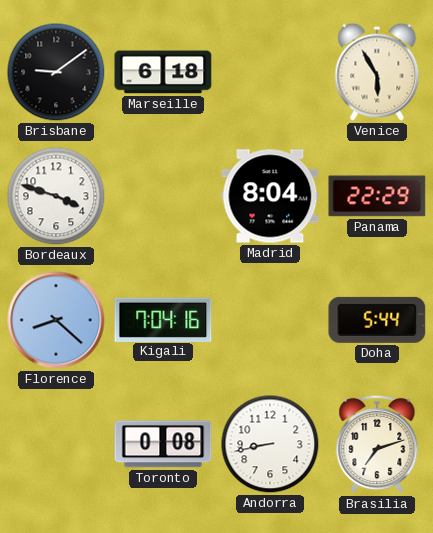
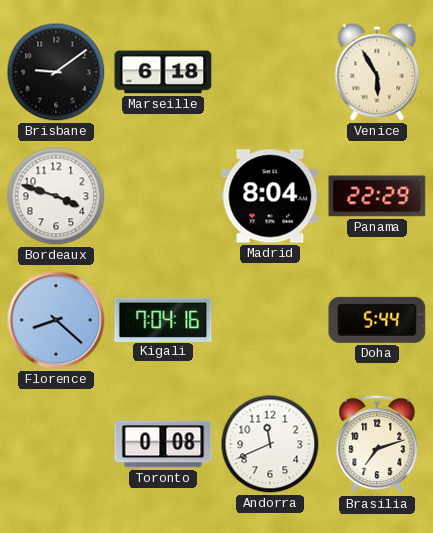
Andorra: 8:43 -> 11:41 (270, 444)
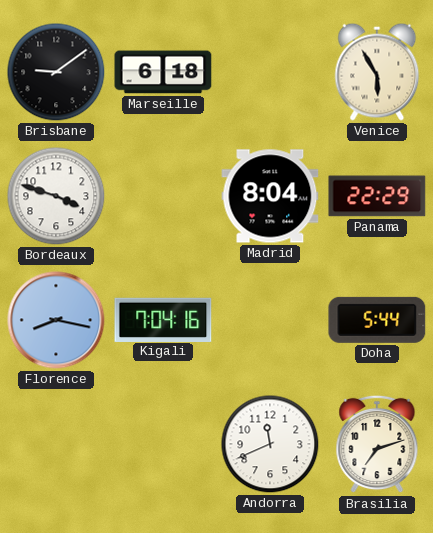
Florence: 8:22 -> 8:17 (56, 320)
Toronto: 0:08 -> none (163, 444)
